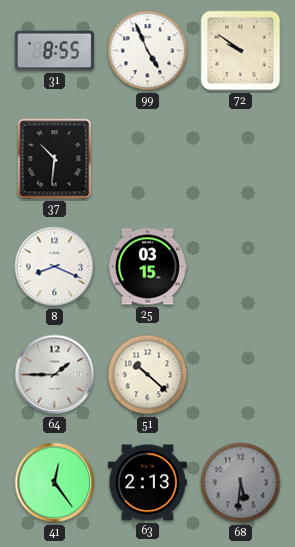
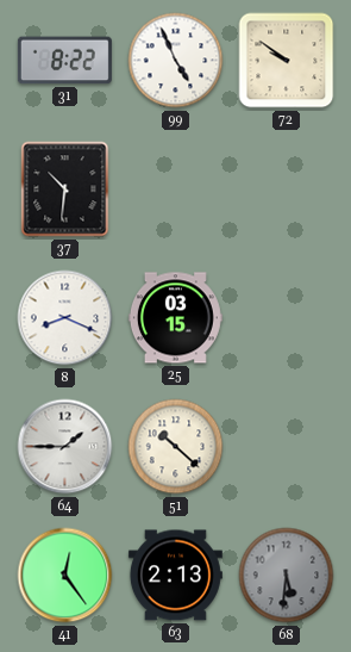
31: 8:55 -> 8:22 (64, 61)
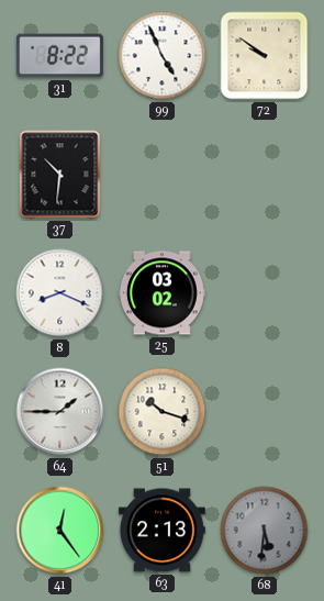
25: 03:15 -> 03:02 (161, 293)
51: 10:22 -> 10:18 (163, 412)
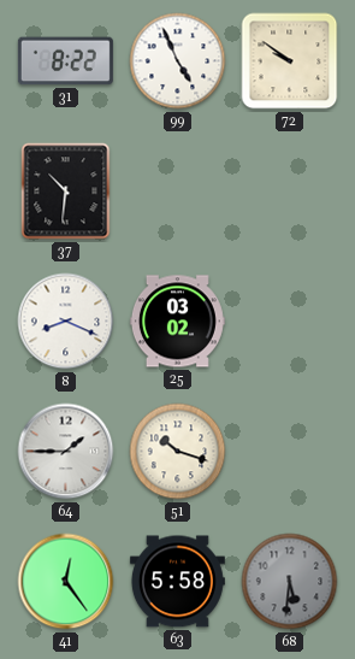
63: 2:13 -> 5:58 (177, 582)
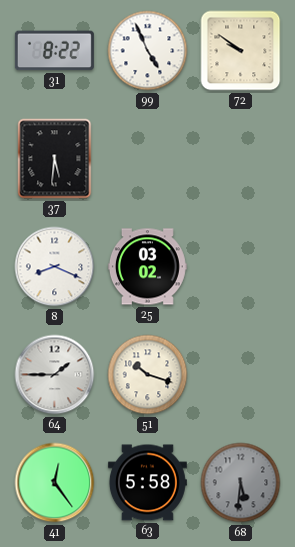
37: 10:31 -> 5:31 (55, 159)
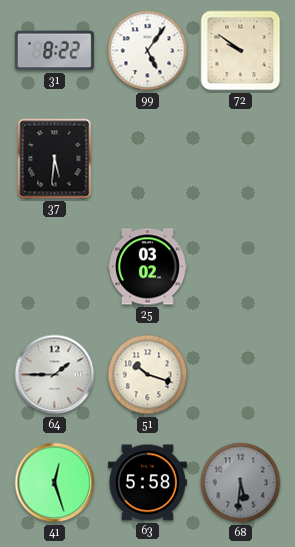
99: 4:56 -> 5:06 (148, 51)
8: 8:19 -> none (55, 267)
41: 12:24 -> 12:27 (55, 483)
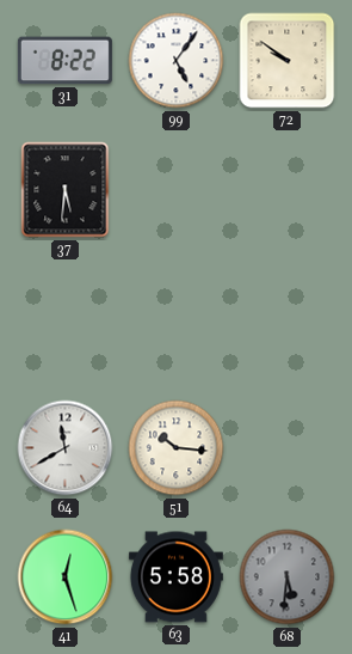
25: 03:02 -> none (147, 267)
64: 1:45 -> 11:40 (66, 448)
51: 10:18 -> 10:16 (177, 448)
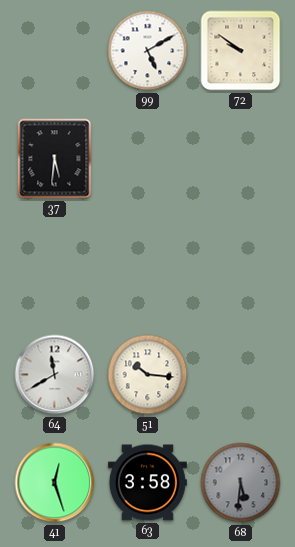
31: 8:22 -> none (64, 61)
99: 5:06 -> 5:10 (148, 51)
63: 5:58 -> 3:58 (147, 483)
